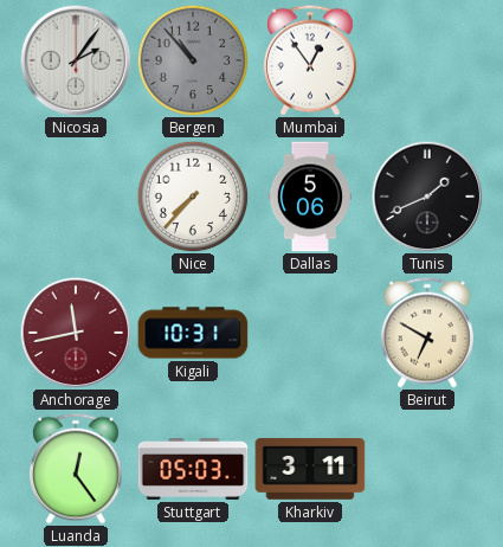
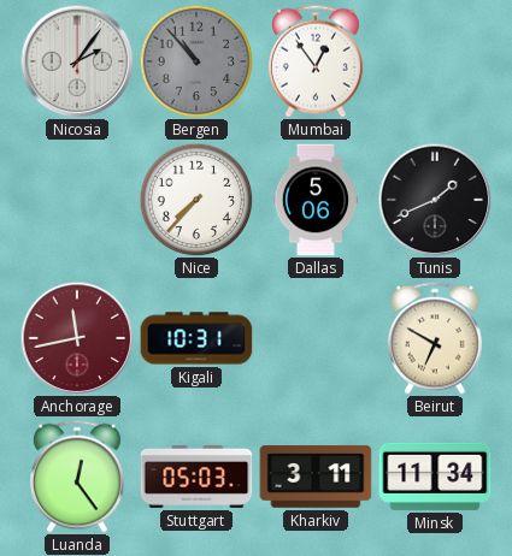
Minsk: none -> 11:34 (435, 477)
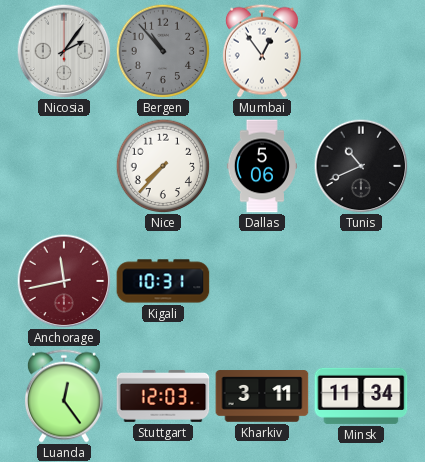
Tunis: 1:41 -> 10:41 (361, 166)
Beirut: 6:50 -> none (435, 338)
Stuttgart: 05:03 -> 12:03 (163, 396)
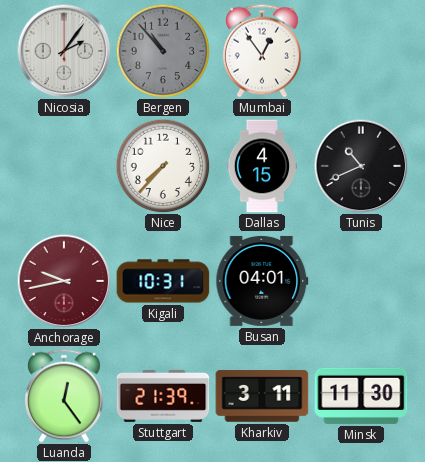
Dallas: 5:06 -> 4:15 (261, 166)
Anchorage: 11:43 -> 9:43 (64, 281)
Busan: none -> 04:01 (262, 281)
Stuttgart: 12:03 -> 21:39 (163, 396)
Minsk: 11:34 -> 11:30 (361, 396)
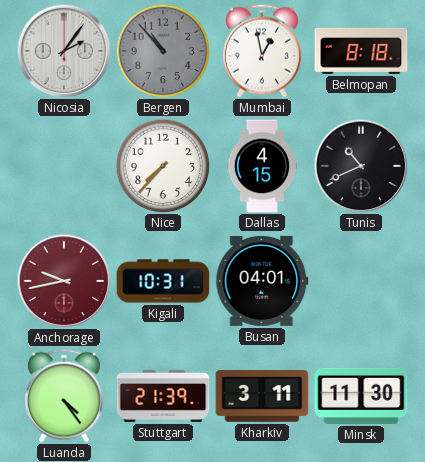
Mumbai: 12:54 -> 12:58 (262, 51)
Belmopan: none -> 8:18 (361, 51)
Luanda: 12:24 -> 4:24 (64, 396)
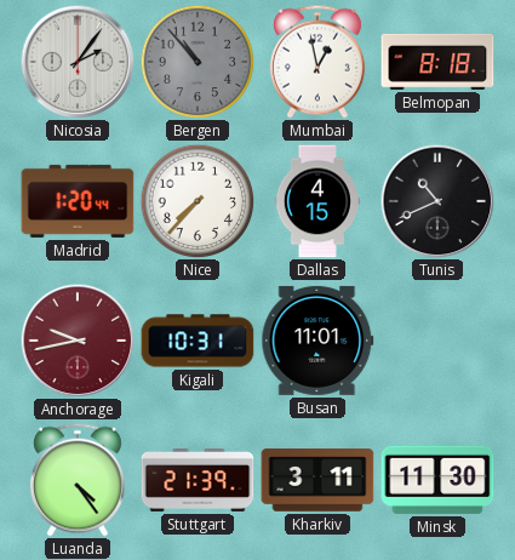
Madrid: none -> 1:20 (78, 201)
Busan: 04:01 -> 11:01 (317, 341)
